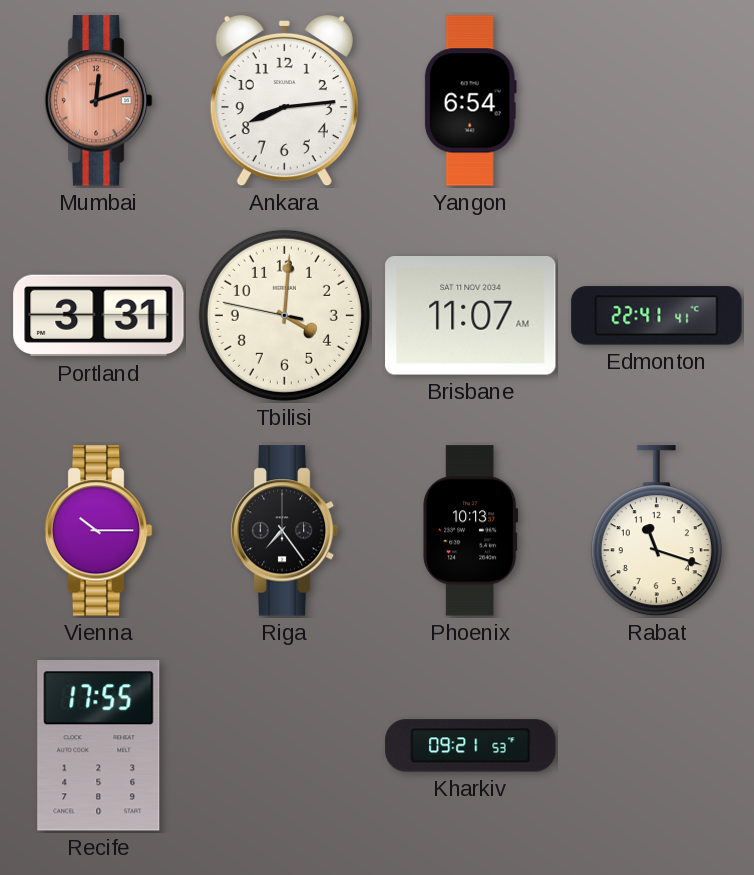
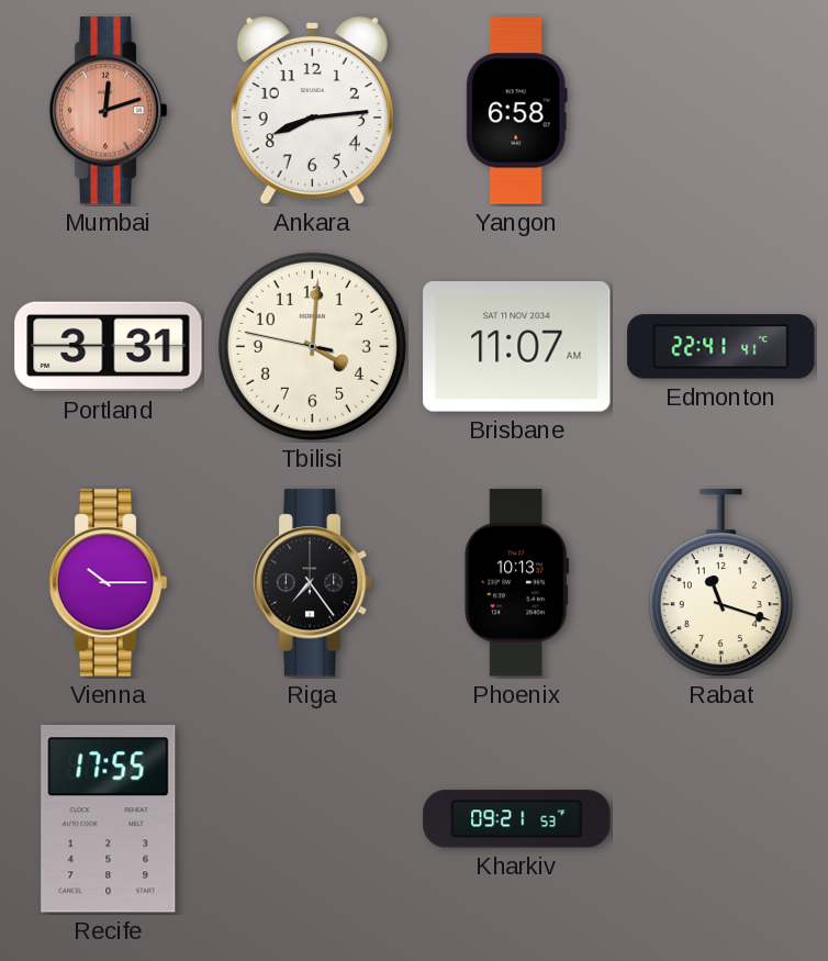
Yangon: 6:54 -> 6:58 (516, 111)
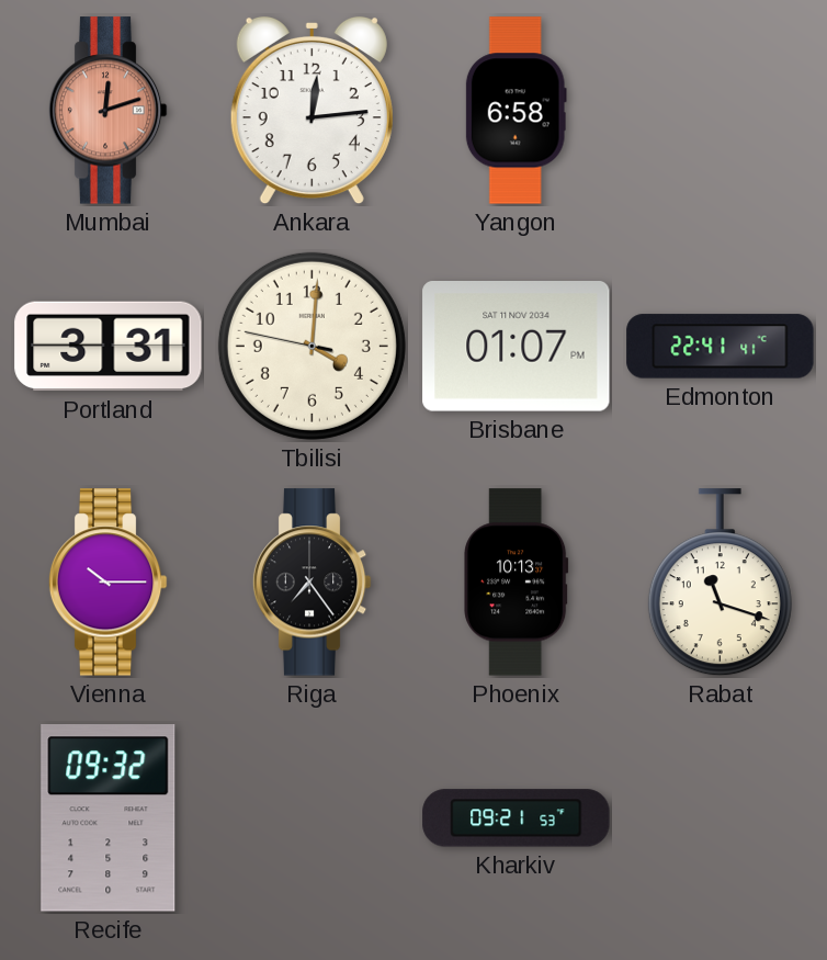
Ankara: 8:14 -> 12:14 (311, 111)
Brisbane: 11:07 -> 01:07 (517, 347)
Recife: 17:55 -> 09:32 (109, 818)
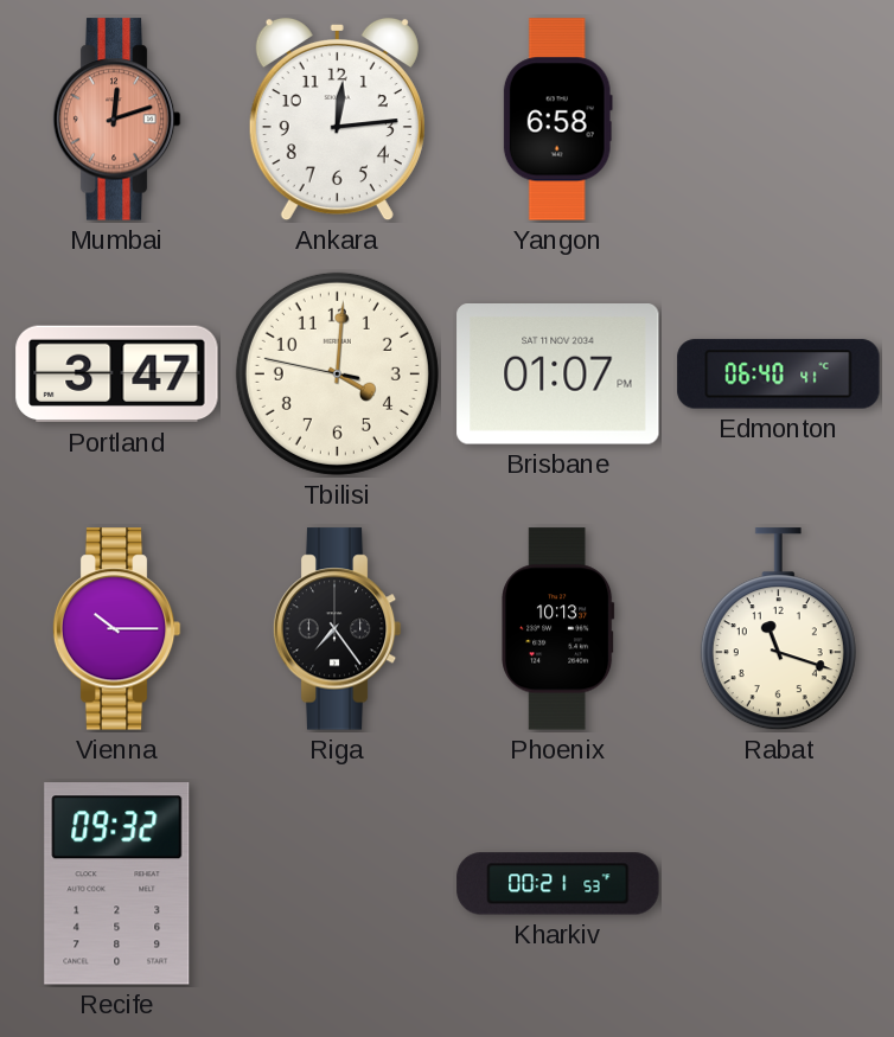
Portland: 3:31 -> 3:47 (117, 375)
Edmonton: 22:41 -> 06:40 (779, 375)
Kharkiv: 09:21 -> 00:21 (558, 884)
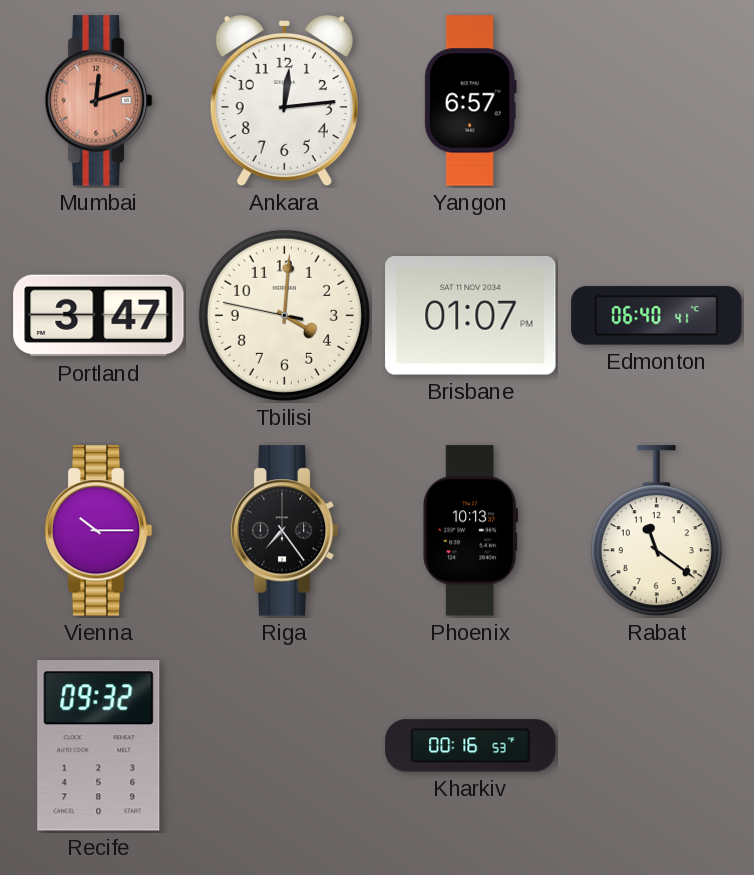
Yangon: 6:58 -> 6:57 (470, 101)
Rabat: 11:18 -> 11:21 (656, 531)
Kharkiv: 00:21 -> 00:16 (471, 746)
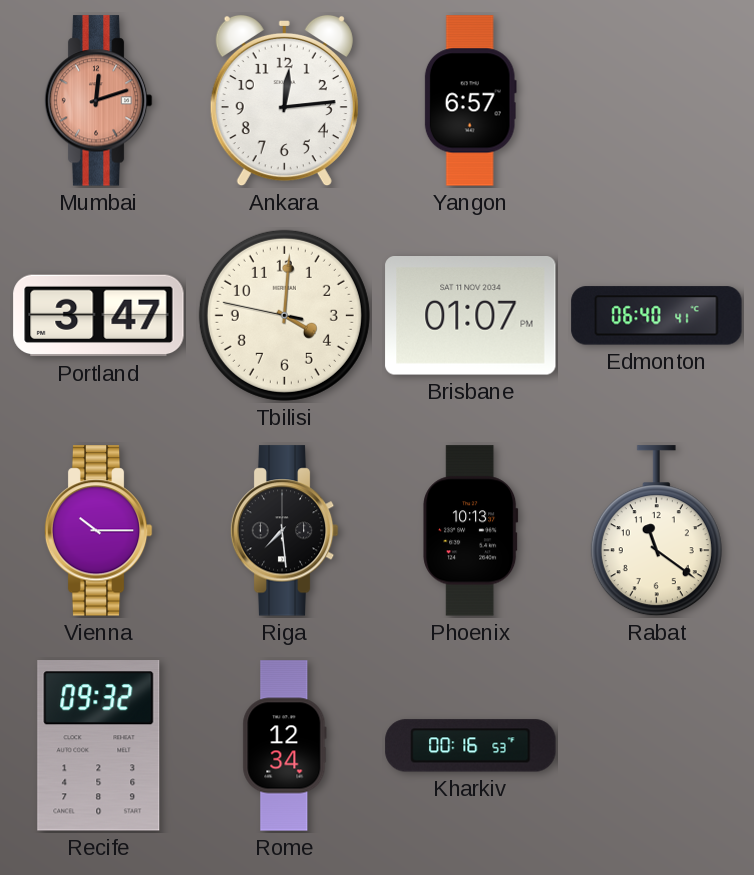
Riga: 7:24 -> 7:29 (284, 531)
Rome: none -> 12:34 (285, 746)
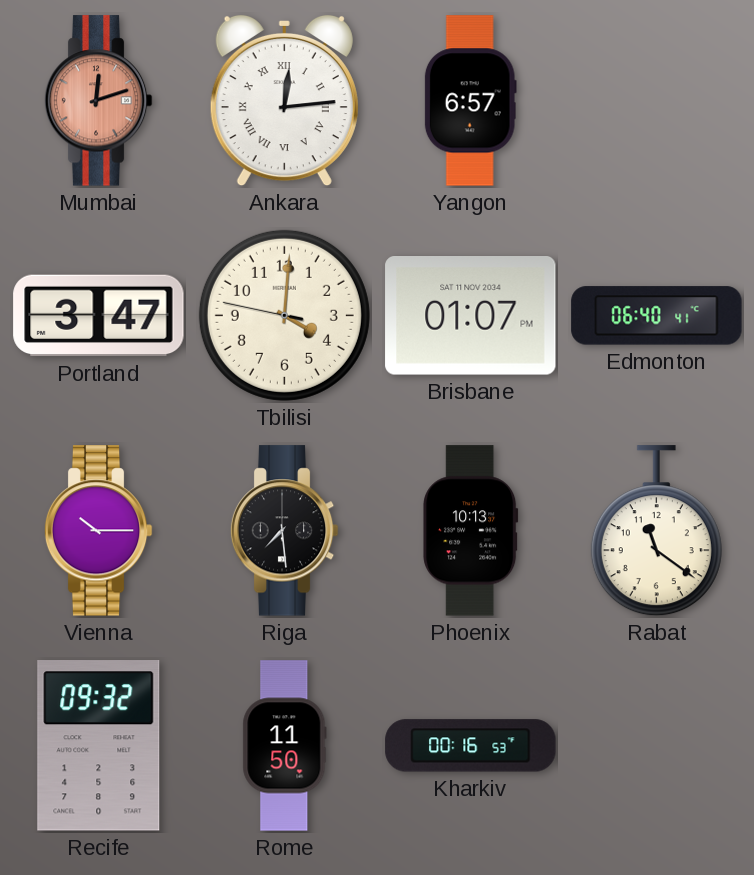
Ankara numerals: Arabic -> Roman (284, 101)
Rome: 12:34 -> 11:50 (285, 746)
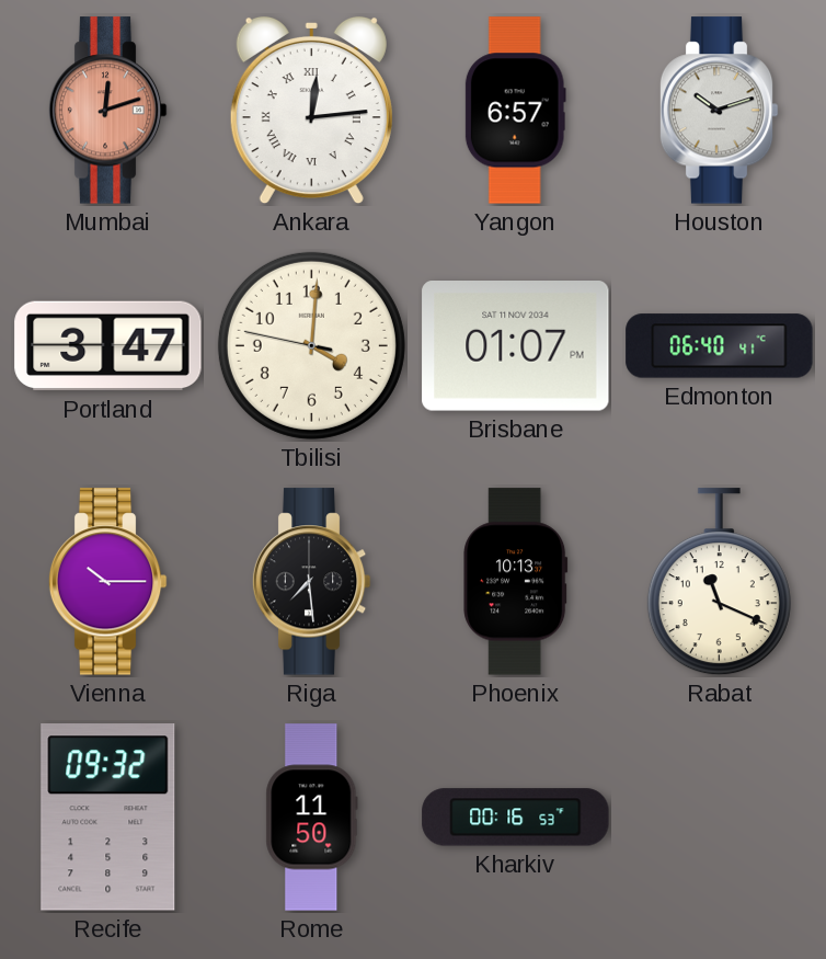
Houston: none -> 10:12 (719, 111)
Rabat: 11:21 -> 11:19 (719, 582)
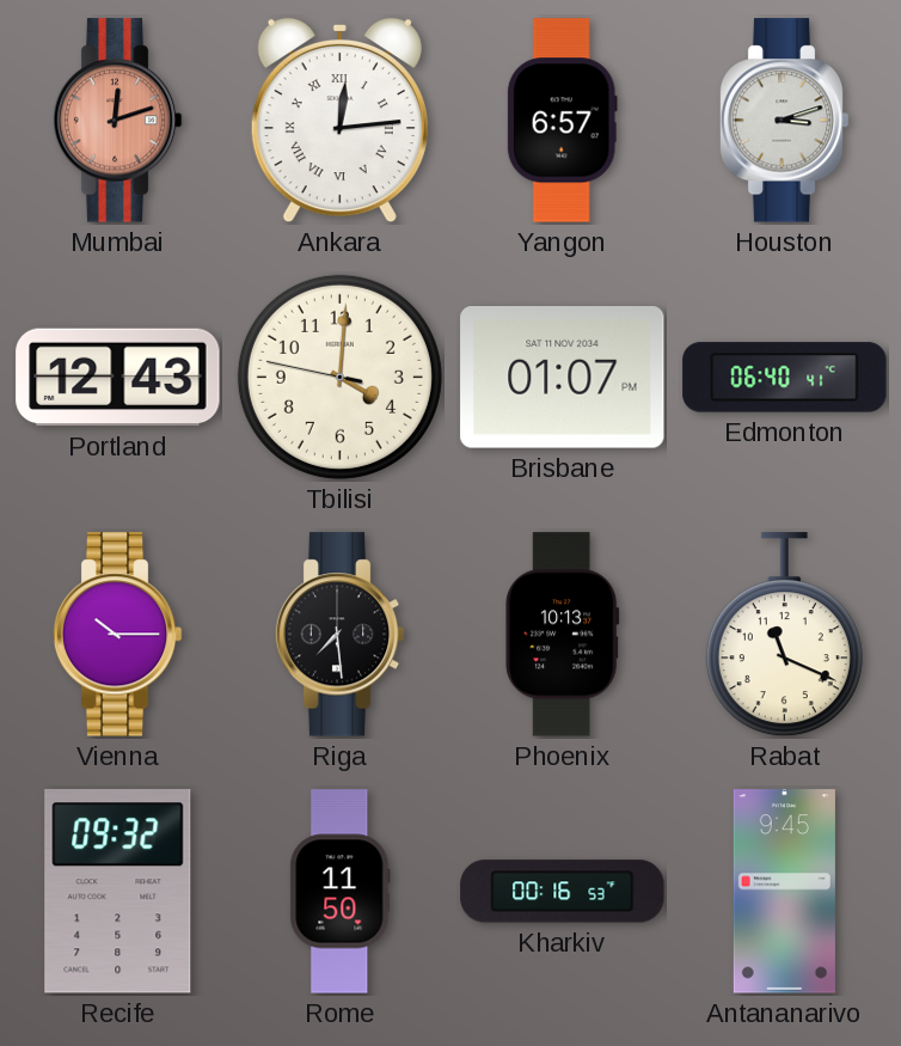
Houston: 10:12 -> 3:12 (784, 121)
Portland: 3:47 -> 12:43 (118, 378)
Antananarivo: none -> 9:45 (784, 892)
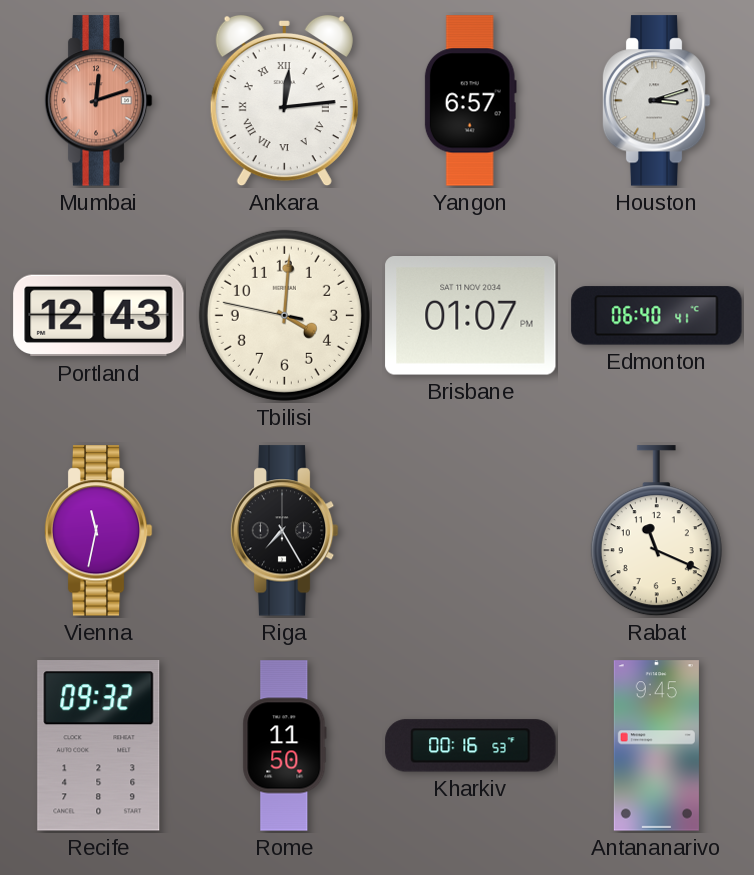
Vienna: 10:15 -> 11:32 (98, 531)
Riga: 7:29 -> 7:25 (284, 531)
Phoenix: 10:13 -> none (563, 635)
